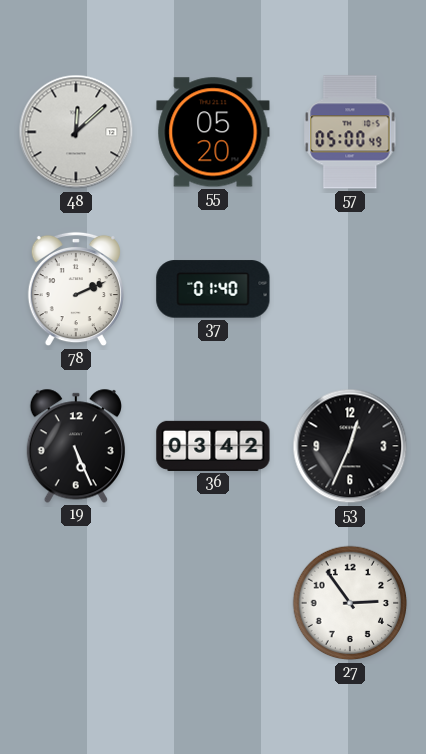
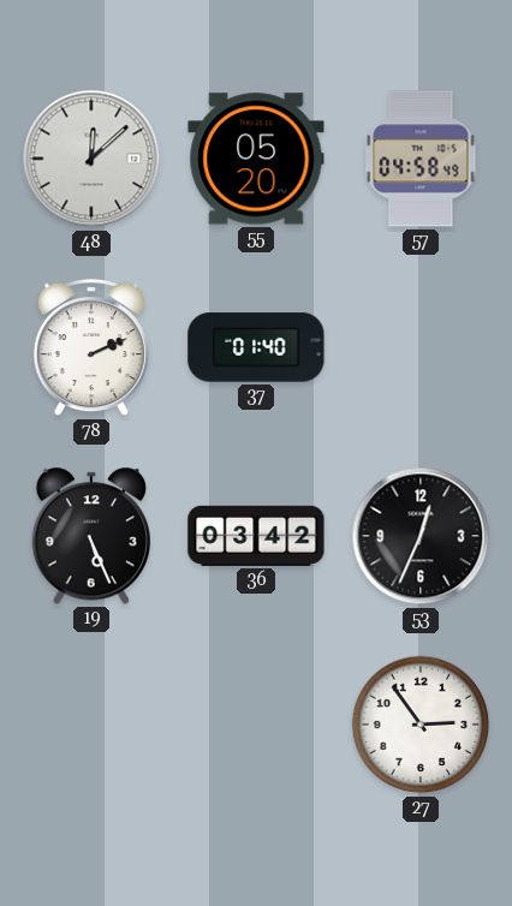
57: 05:00 -> 04:58 (421, 159)
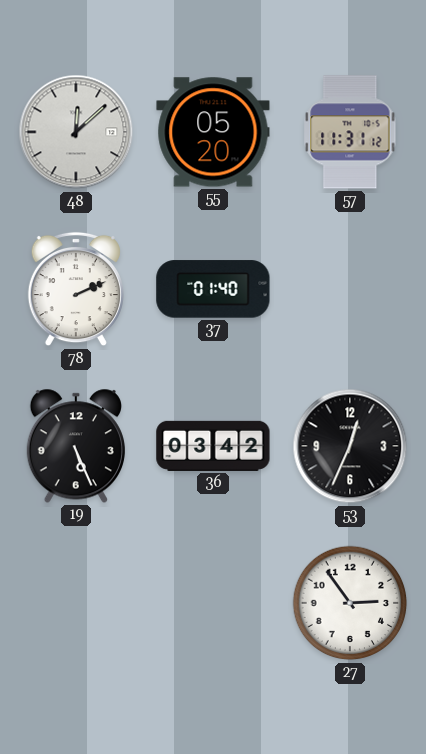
57: 04:58 -> 11:31 (350, 132)
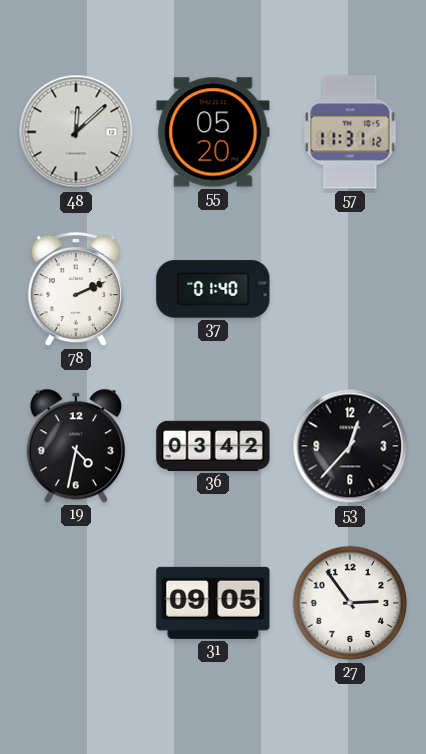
19: 5:26 -> 4:32 (76, 446)
53: 12:34 -> 12:37 (350, 446)
31: none -> 09:05 (213, 603)
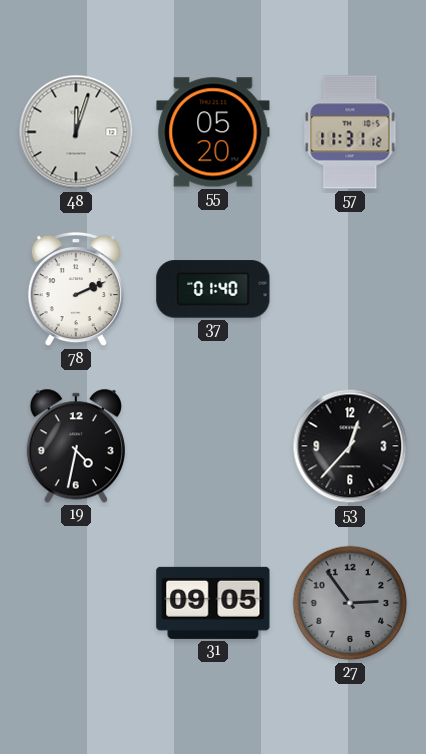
48: 12:08 -> 12:03 (76, 132)
36: 03:42 -> none (213, 446)
27 dial: white -> grey (350, 603)
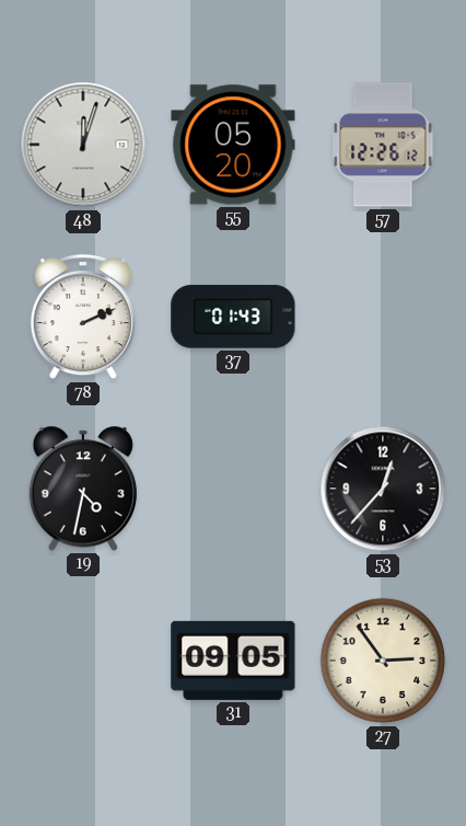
57: 11:31 -> 12:26 (383, 145)
37: 01:40 -> 01:43 (233, 317)
27 dial: grey -> cream (383, 661)
